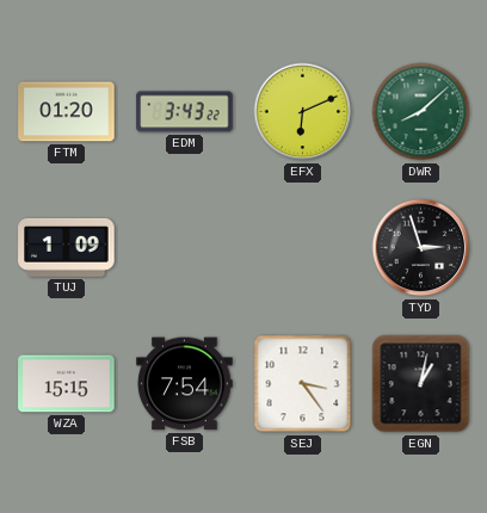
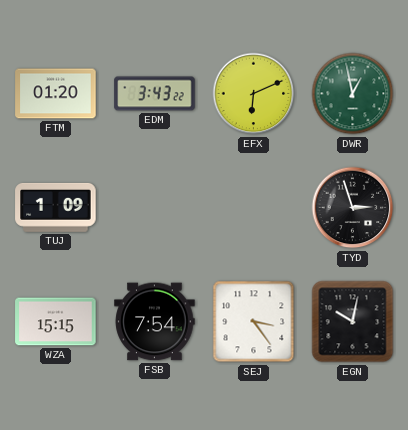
DWR: 8:08 -> 12:58 (353, 94)
EGN: 1:02 -> 10:02 (353, 322)
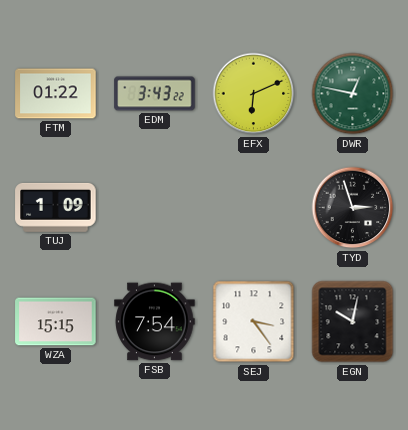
FTM: 01:20 -> 01:22 (56, 94)
DWR: 12:58 -> 12:47 (353, 94)
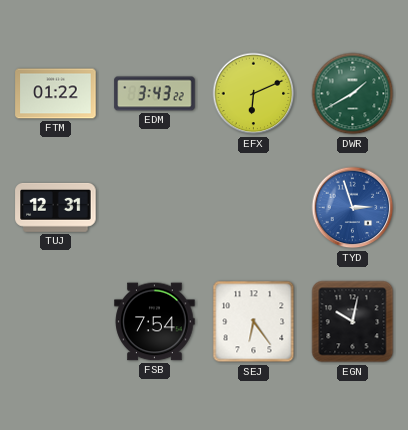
DWR: 12:47 -> 1:40 (353, 94)
TUJ: 1:09 -> 12:31 (56, 207)
TYD dial: black -> blue (353, 208)
WZA: 15:15 -> none (56, 322)
SEJ: 3:24 -> 6:24 (254, 322)
